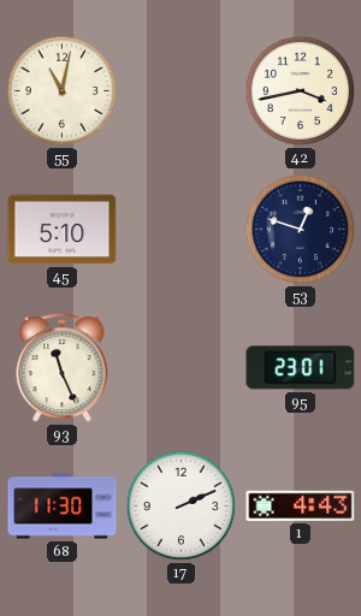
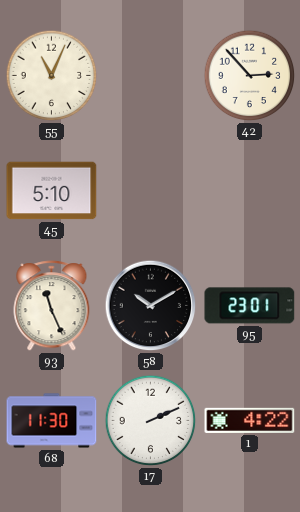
55: 11:02 -> 11:04 (52, 76)
42: 3:43 -> 2:53 (250, 76)
53: 12:48 -> none (301, 230)
58: none -> 10:10 (151, 306)
1: 4:43 -> 4:22 (250, 420)
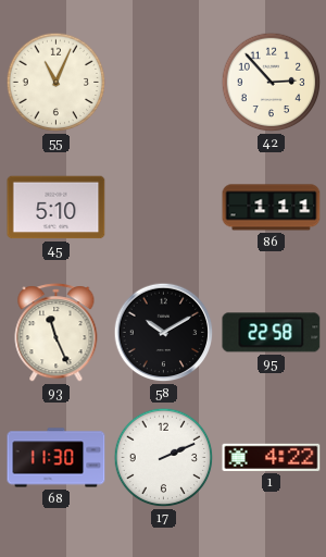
86: none -> 1:11 (272, 208)
95: 23:01 -> 22:58 (272, 333)
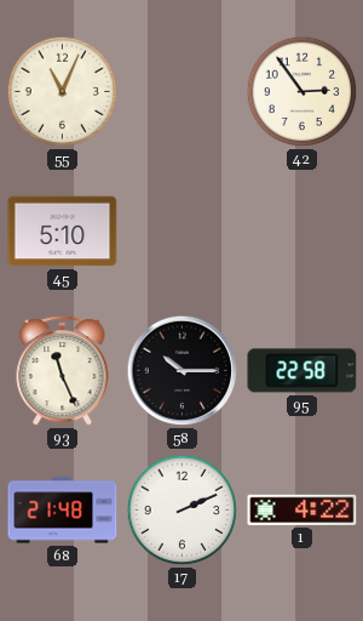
42: 2:53 -> 2:54 (302, 92)
86: 1:11 -> none (272, 208)
58: 10:10 -> 10:15 (183, 371)
68: 11:30 -> 21:48 (63, 511)
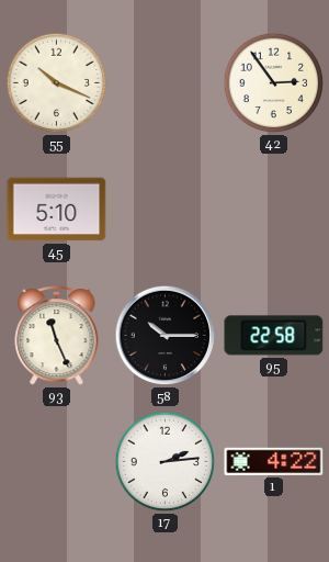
55: 11:04 -> 10:19 (57, 83)
68: 21:48 -> none (63, 511)
17: 2:11 -> 2:14 (166, 462)
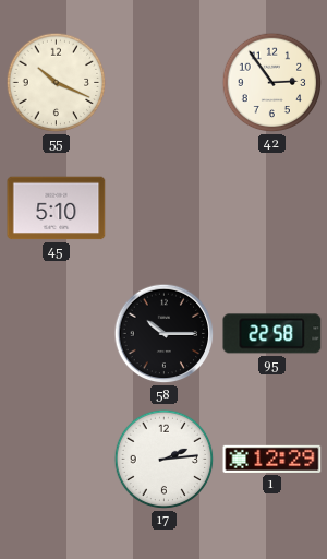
93: 11:26 -> none (57, 336)
1: 4:22 -> 12:29 (272, 459)
